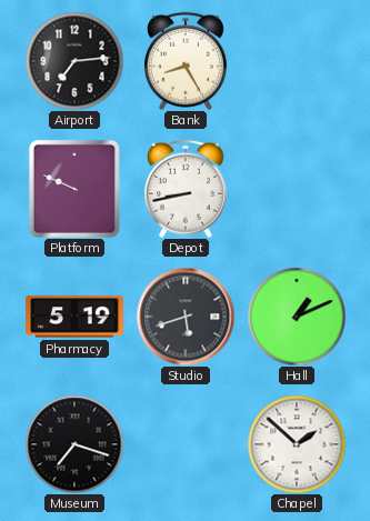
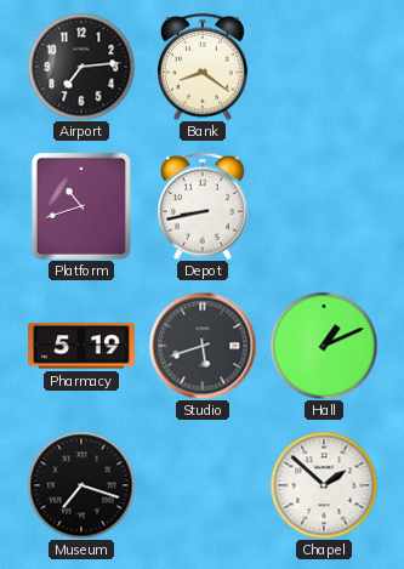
Bank: 8:25 -> 8:21 (203, 67)
Platform: 9:49 -> 10:42 (81, 206)
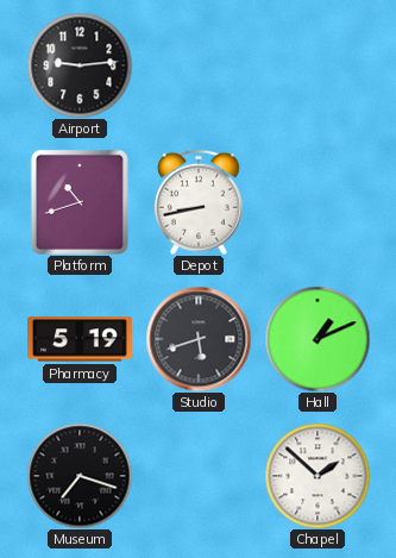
Airport: 7:14 -> 9:14 (80, 65)
Bank: 8:21 -> none (203, 67)
